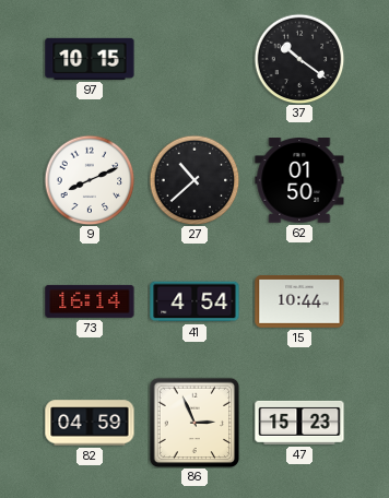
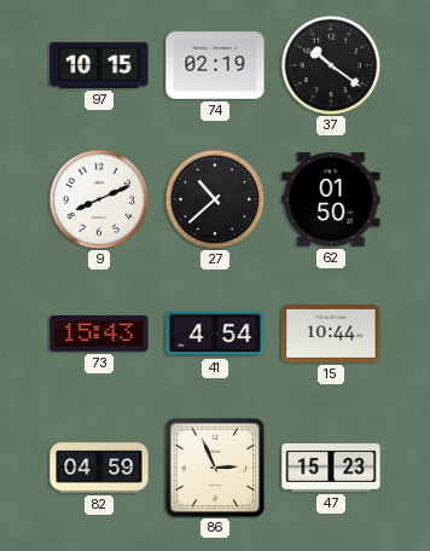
74: none -> 02:19 (215, 65)
73: 16:14 -> 15:43 (99, 333)
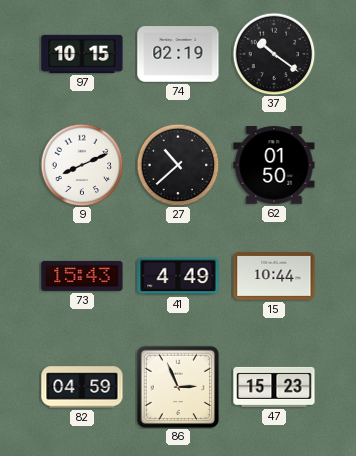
41: 4:54 -> 4:49 (178, 276)
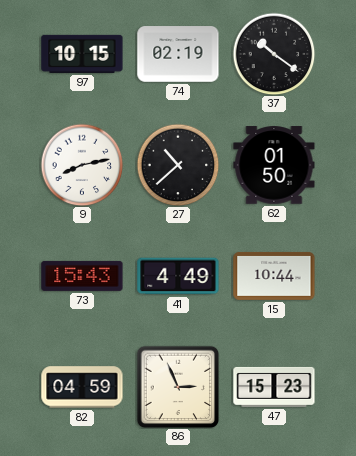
9: 8:11 -> 8:13 (82, 165)
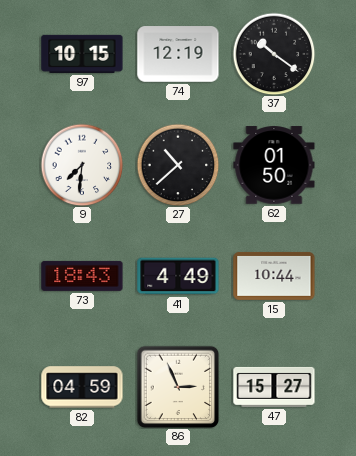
74: 02:19 -> 12:19 (178, 54)
9: 8:13 -> 7:31 (82, 165)
73: 15:43 -> 18:43 (82, 276)
47: 15:23 -> 15:27 (274, 387)
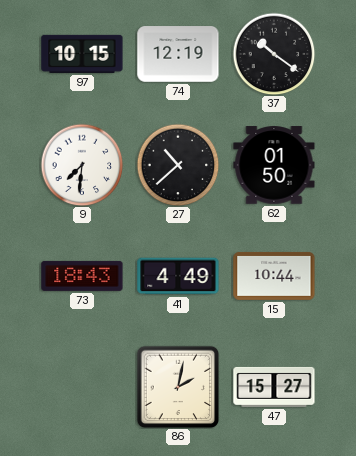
82: 04:59 -> none (82, 387)
86: 2:56 -> 2:02 (178, 387)
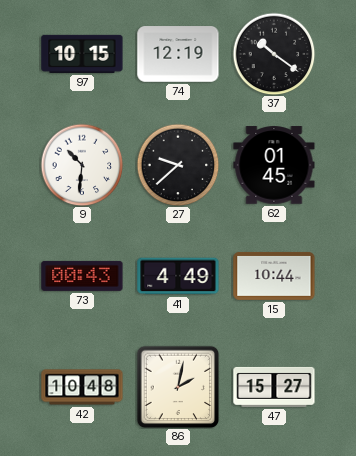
9: 7:31 -> 10:31 (82, 165)
27: 10:38 -> 9:38 (178, 165)
62: 01:50 -> 01:45 (274, 165)
73: 18:43 -> 00:43 (82, 276)
42: none -> 10:48 (82, 387)
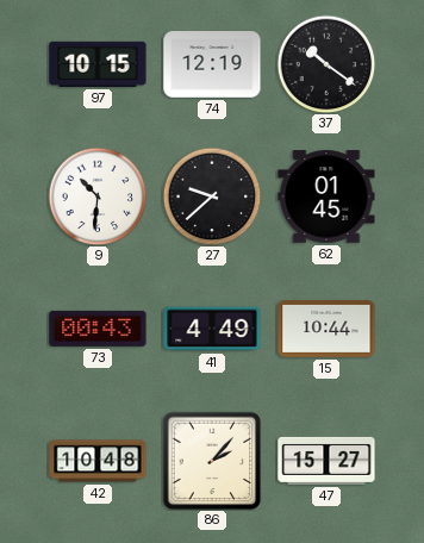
86: 2:02 -> 2:07 (212, 461)
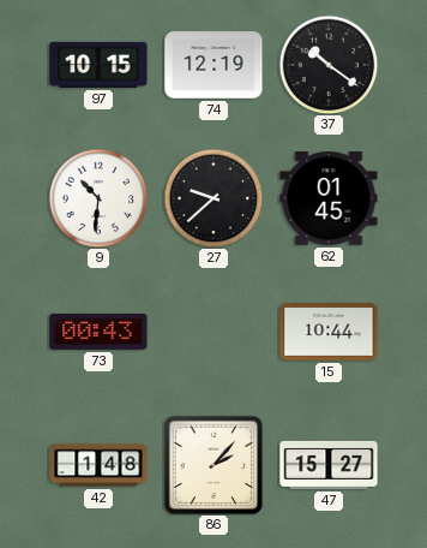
41: 4:49 -> none (212, 329)
42: 10:48 -> 1:48 (98, 465)
